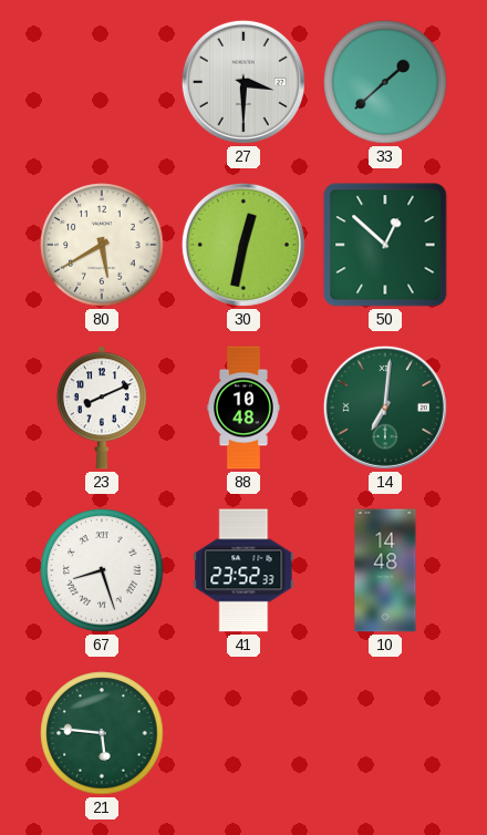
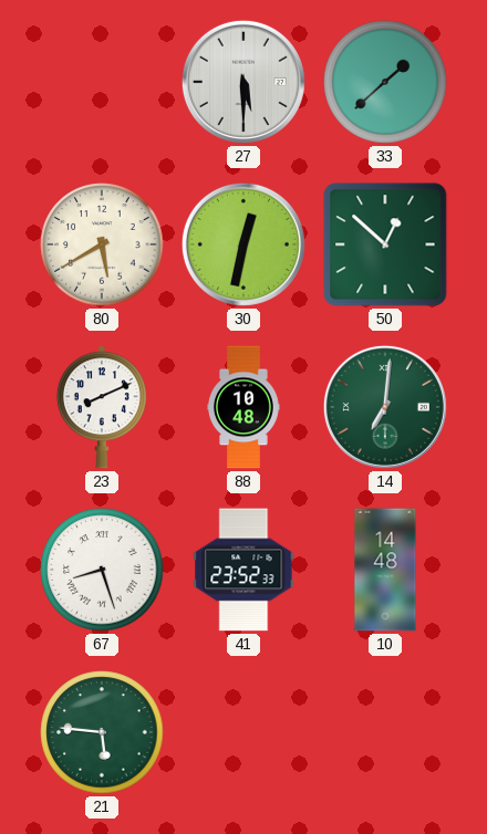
27: 3:30 -> 5:30 (244, 82)
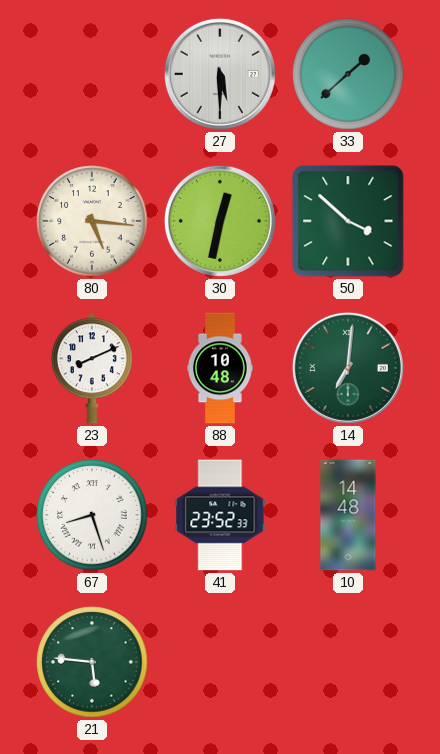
80: 5:40 -> 5:16 (92, 221)
50: 12:52 -> 3:52 (348, 221)
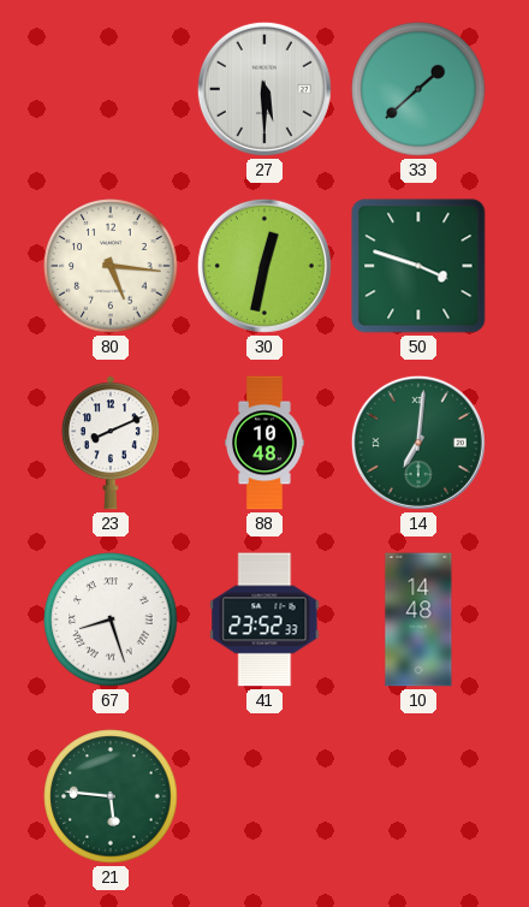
50: 3:52 -> 3:48 (418, 266)
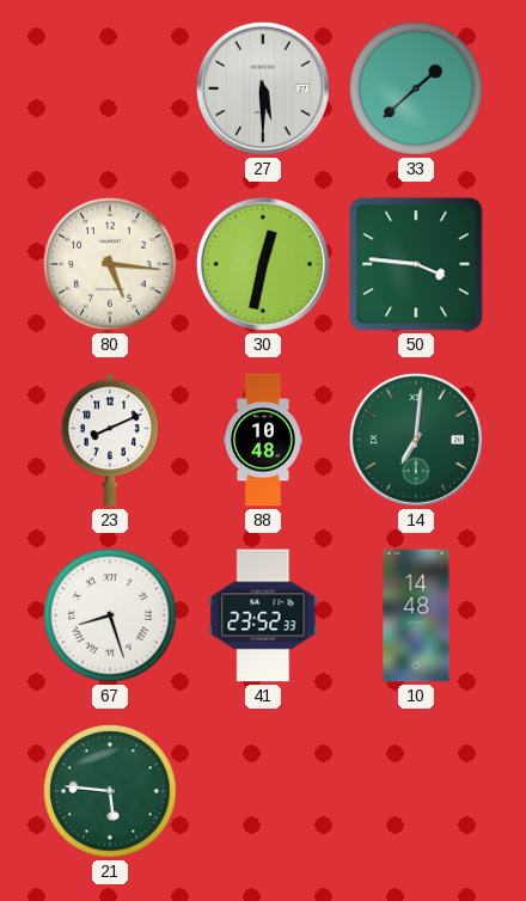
50: 3:48 -> 3:46 (416, 264)
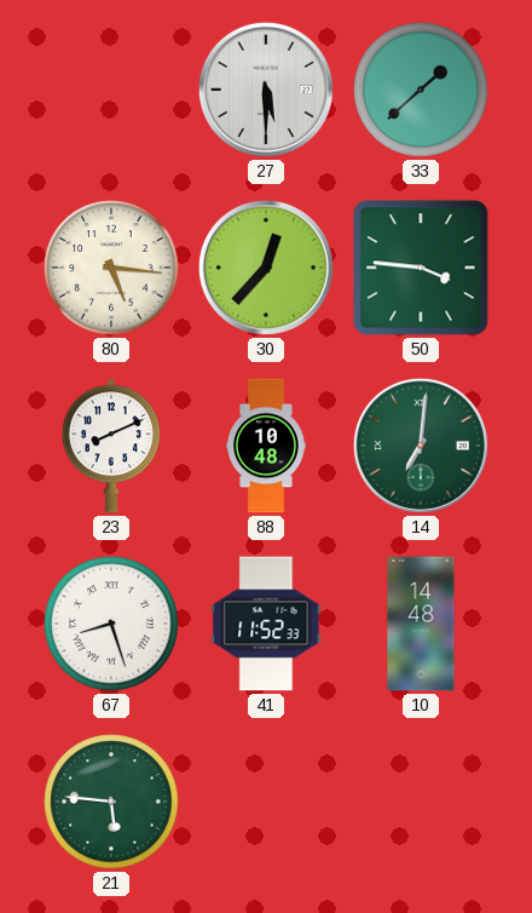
30: 12:32 -> 12:37 (266, 268)
41: 23:52 -> 11:52 (266, 624)
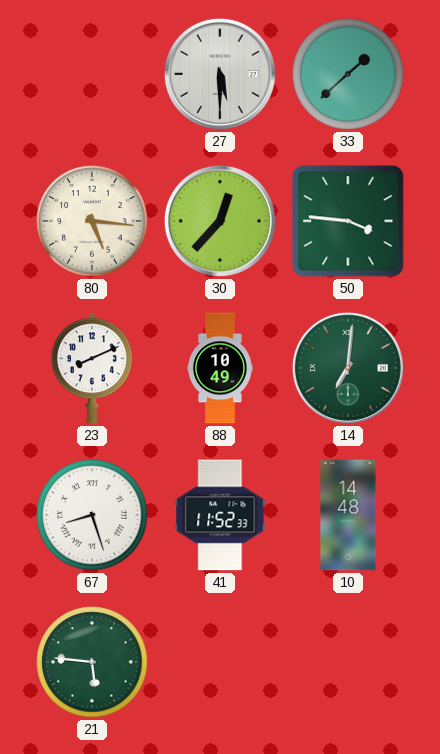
88: 10:48 -> 10:49 (221, 368)
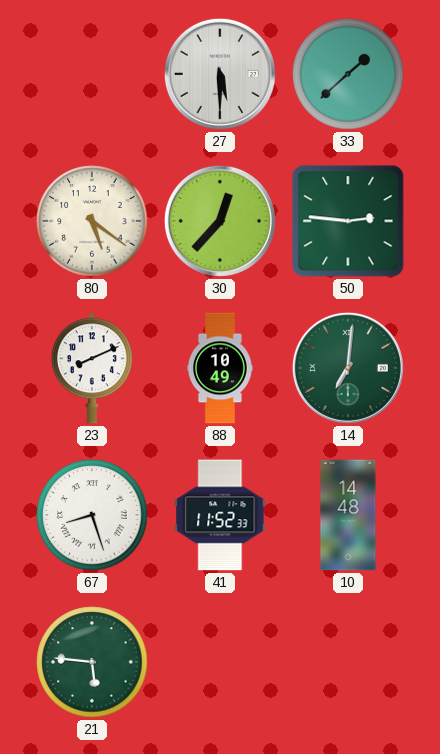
80: 5:16 -> 5:21 (92, 221)
50: 3:46 -> 2:46 (348, 221)
